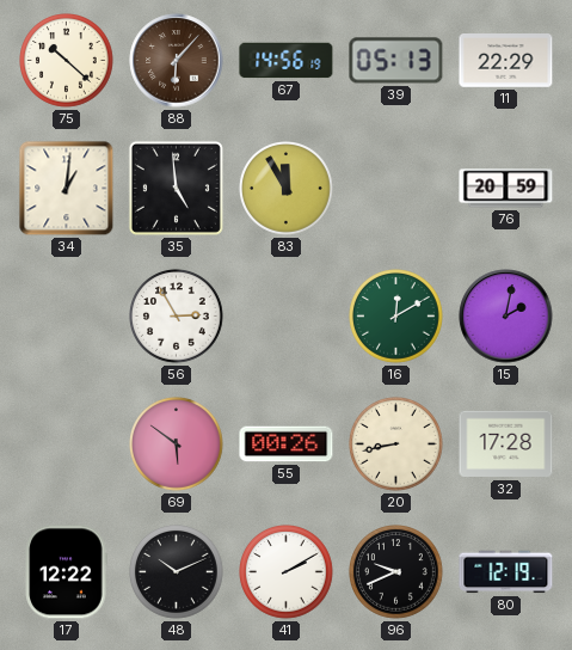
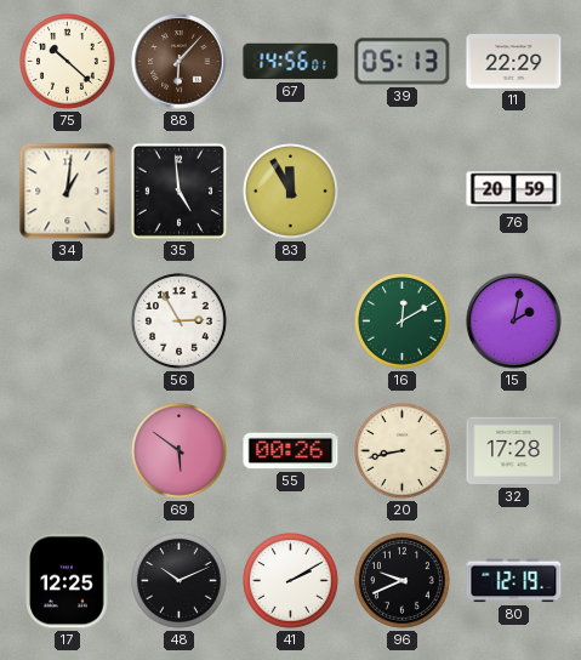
67: 14:56:19 -> 14:56:01 (291, 62)
17: 12:22 -> 12:25 (67, 581)
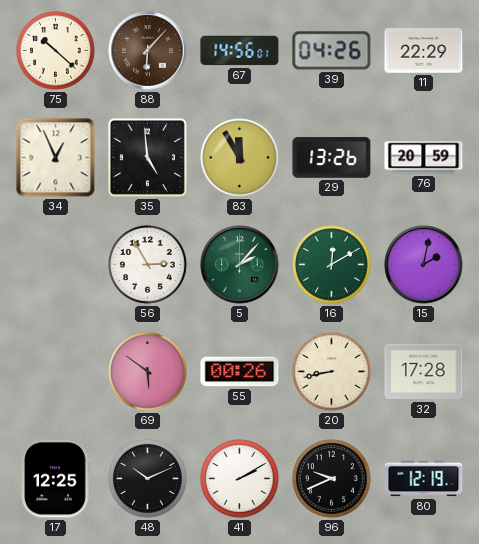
39: 05:13 -> 04:26 (332, 51)
34: 1:01 -> 12:56 (56, 158)
29: none -> 13:26 (332, 158)
5: none -> 2:07 (240, 265)
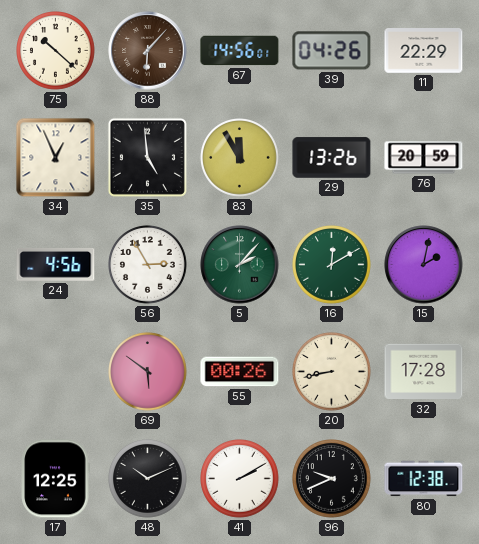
24: none -> 4:56 (56, 265)
80: 12:19 -> 12:38 (424, 479)
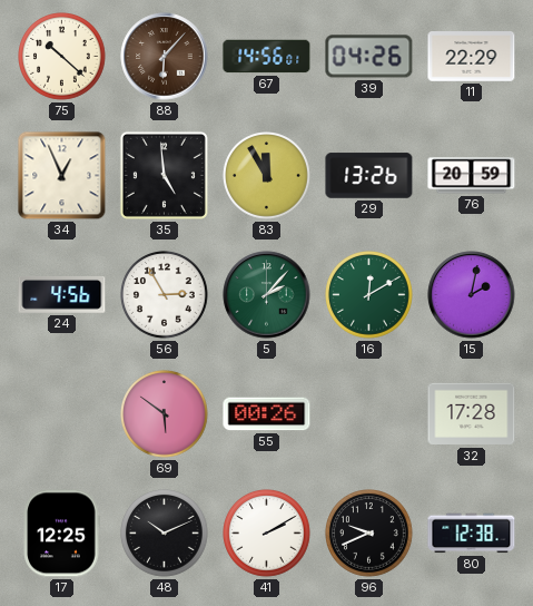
20: 8:43 -> none (332, 372)
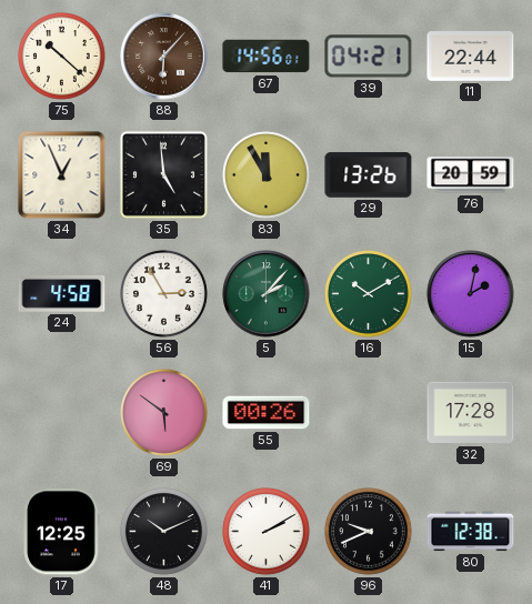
39: 04:26 -> 04:21 (369, 57)
11: 22:29 -> 22:44 (471, 57)
24: 4:56 -> 4:58 (62, 294)
16: 12:10 -> 10:10 (369, 294)
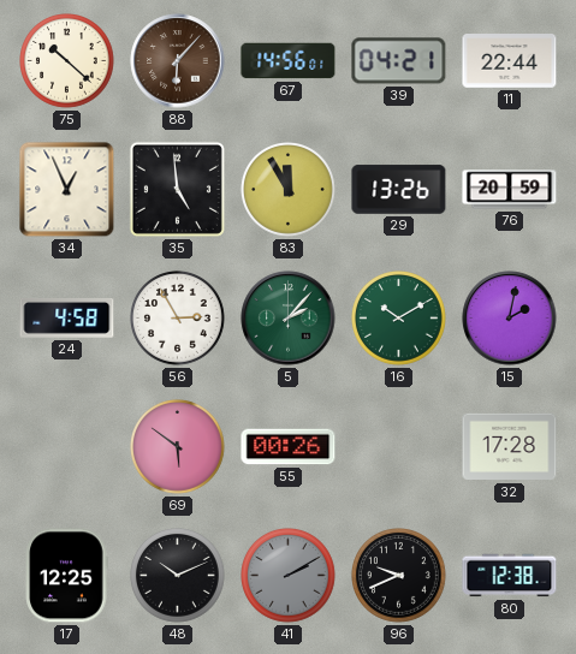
41 dial: white -> grey (289, 576)
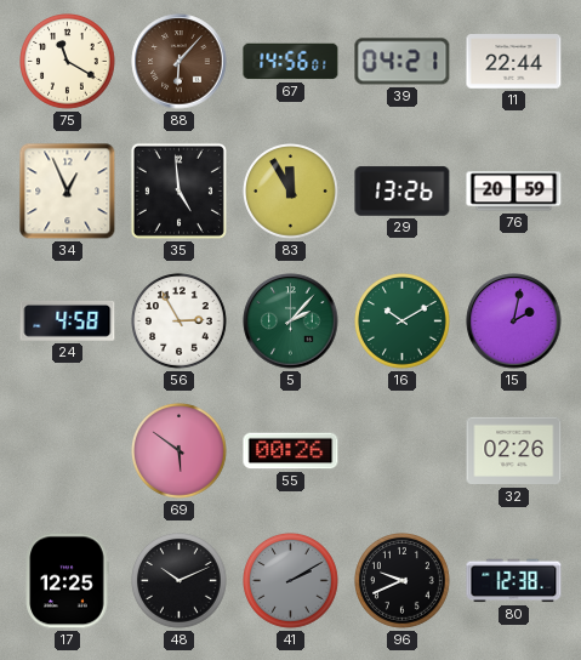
75: 10:22 -> 11:20 (68, 62)
32: 17:28 -> 02:26 (514, 451)
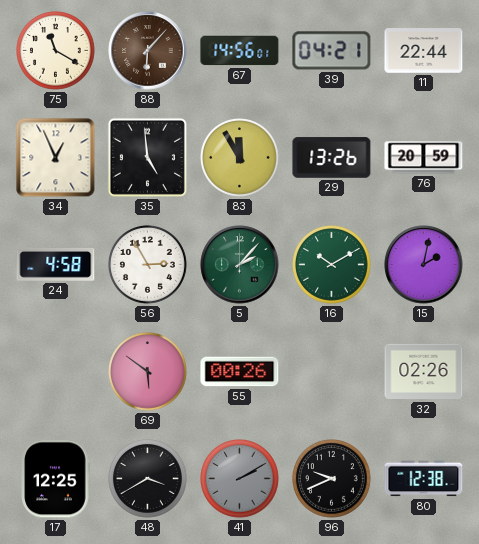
48: 10:11 -> 3:40 (148, 479)
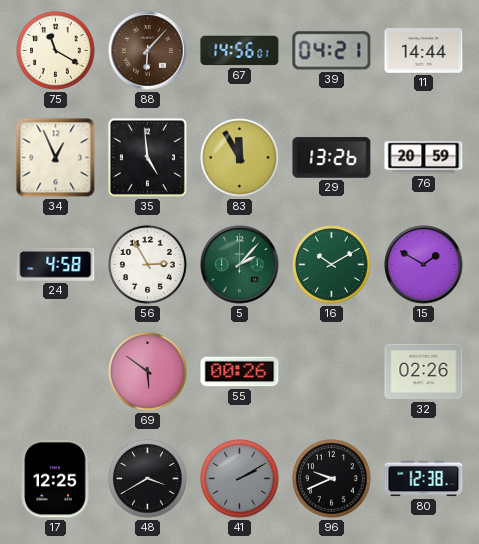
11: 22:44 -> 14:44 (424, 51)
15: 2:02 -> 1:50 (424, 265)
